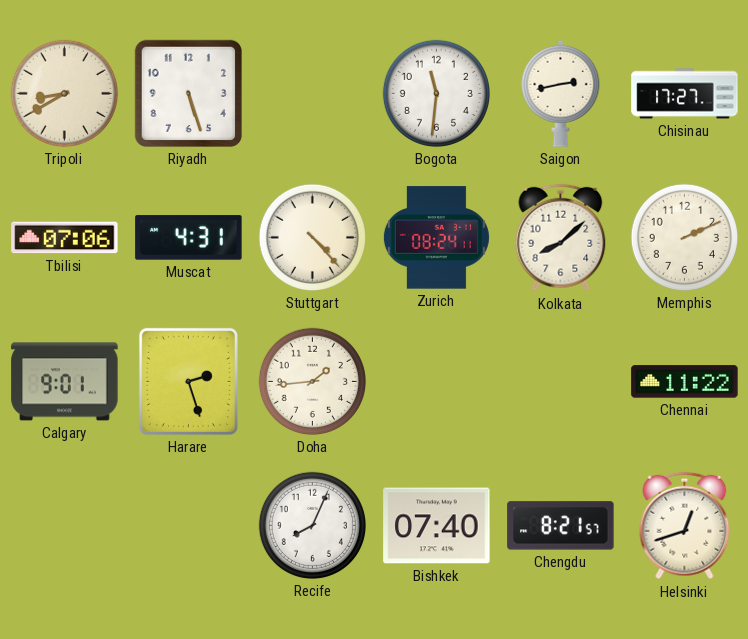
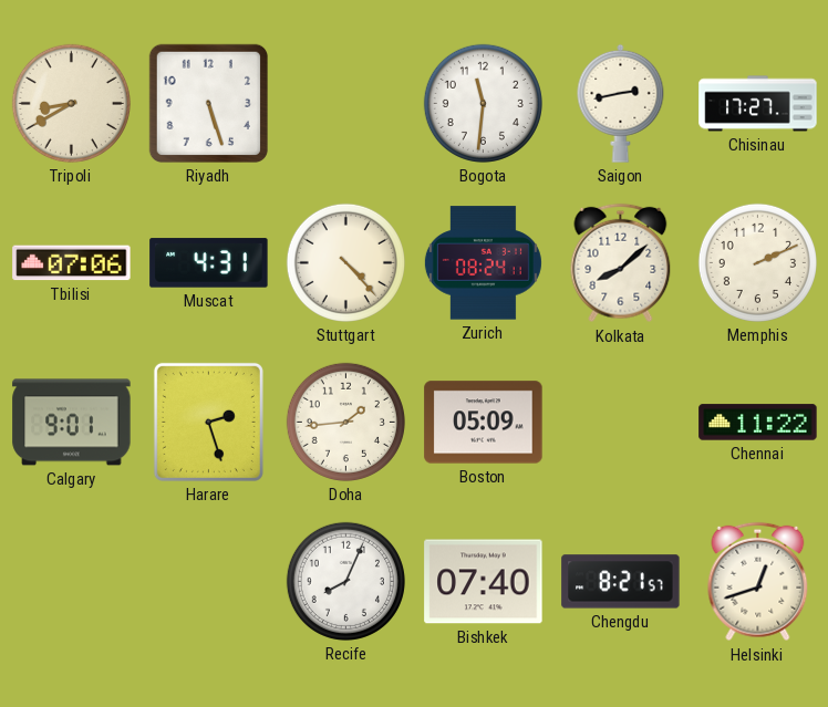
Boston: none -> 05:09 (484, 423)
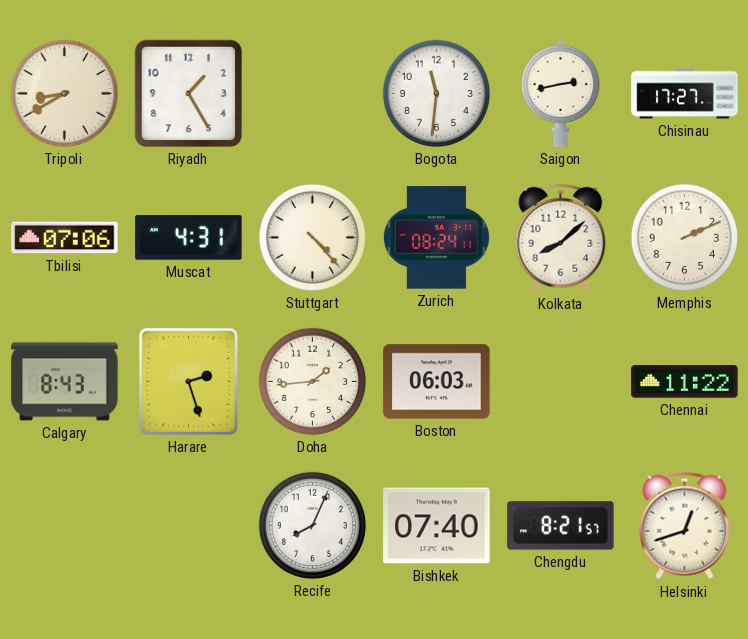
Riyadh: 5:27 -> 1:25 (188, 93)
Calgary: 9:01 -> 8:43 (65, 382)
Boston: 05:09 -> 06:03 (437, 382)
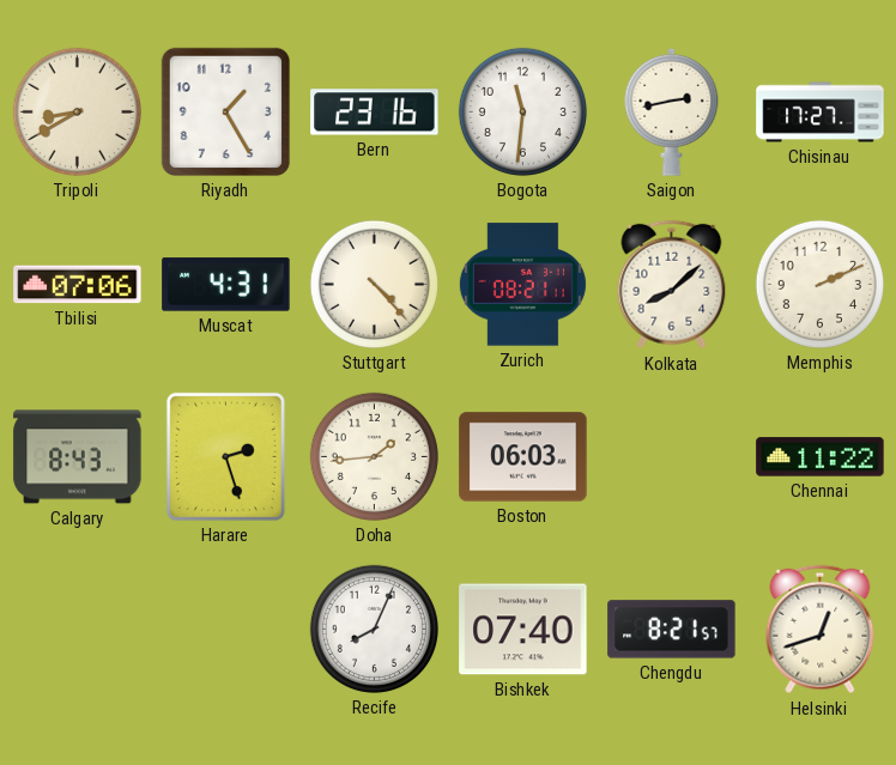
Bern: none -> 23:16 (375, 113)
Zurich: 08:24 -> 08:21 (522, 285)
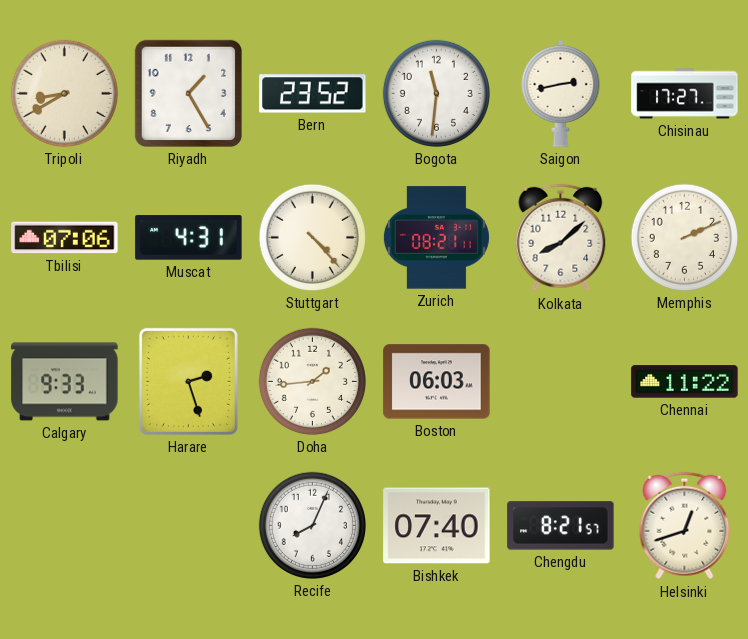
Bern: 23:16 -> 23:52 (313, 94)
Calgary: 8:43 -> 9:33 (65, 382)
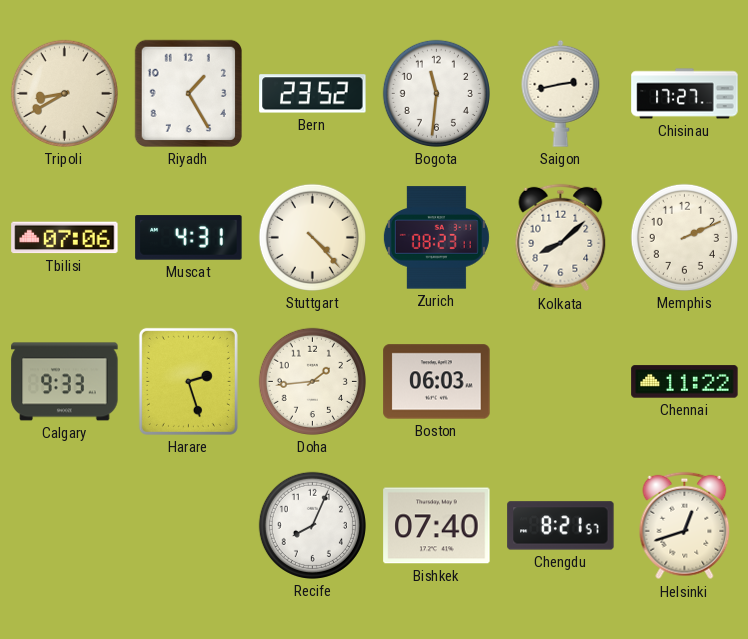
Zurich: 08:21 -> 08:23 (436, 238)
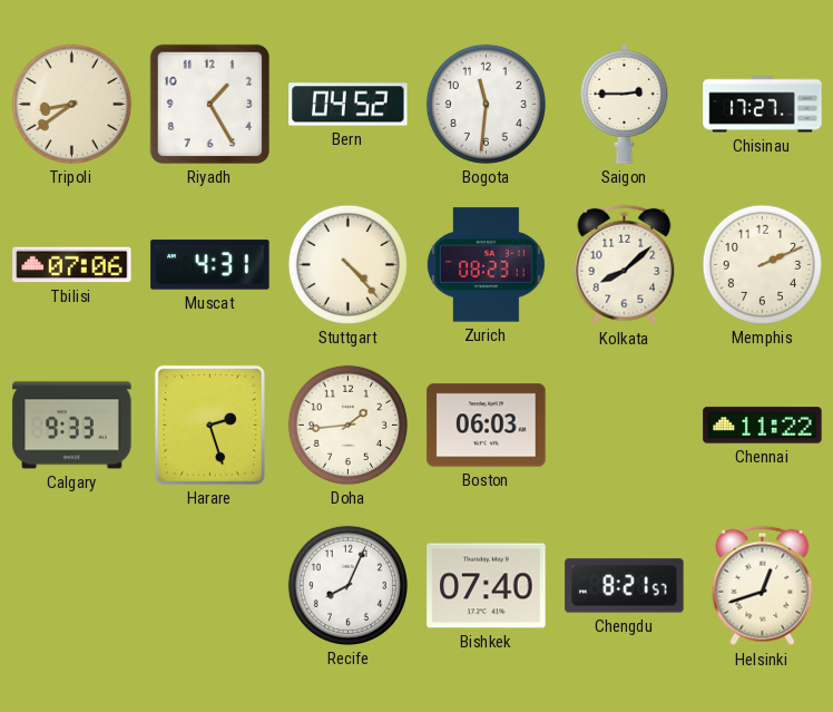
Tripoli: 8:40 -> 8:39 (71, 104)
Bern: 23:52 -> 04:52 (349, 105)
Saigon: 2:43 -> 2:45 (625, 104)
